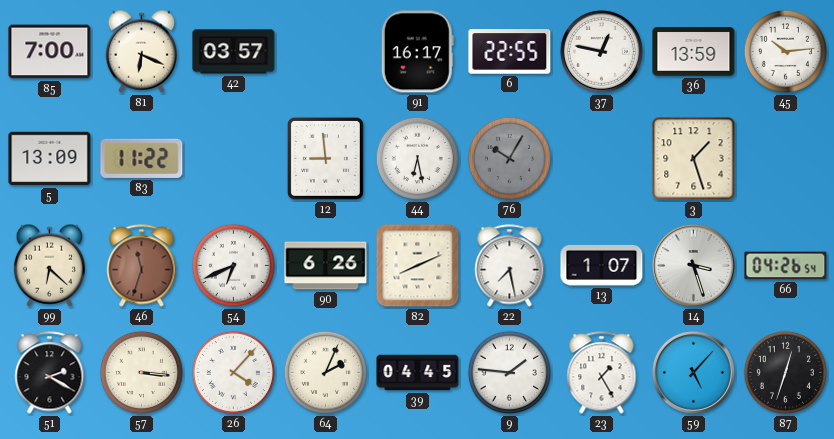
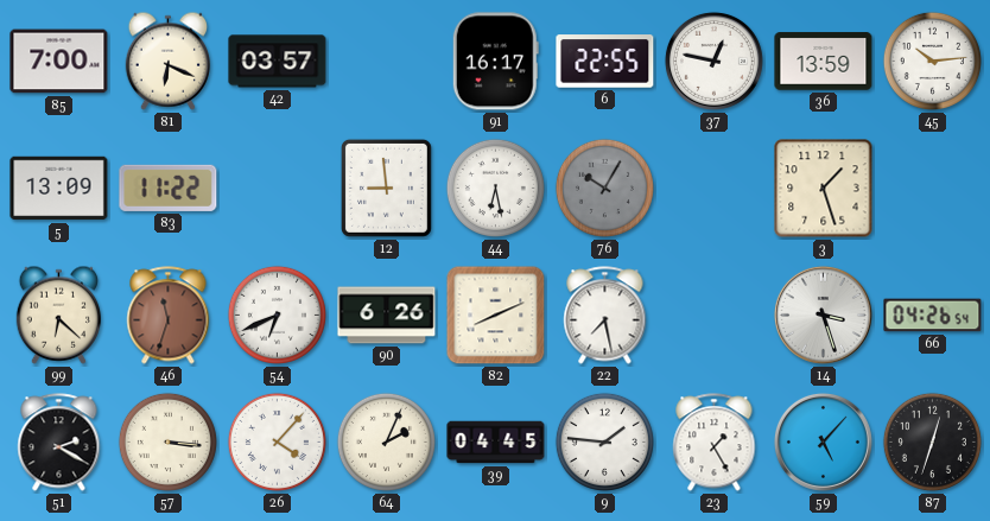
13: 1:07 -> none (602, 265)
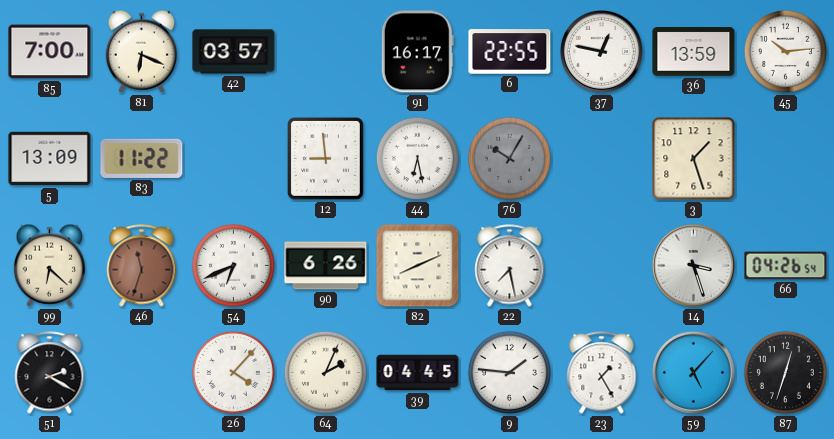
57: 3:16 -> none (167, 441)
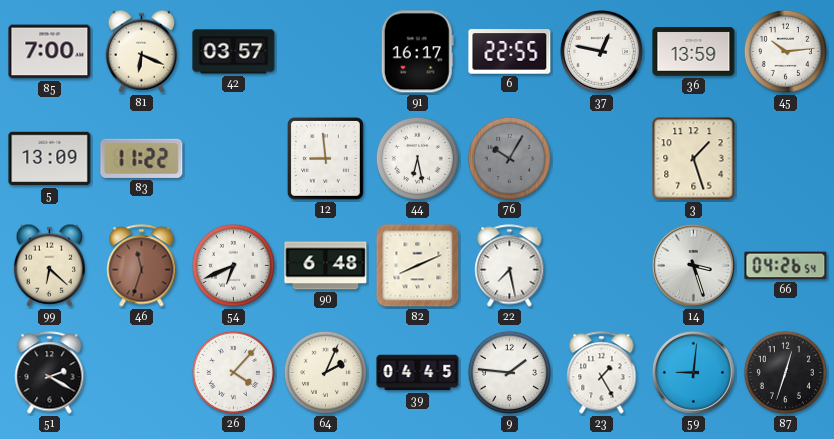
90: 6:26 -> 6:48 (326, 266)
59: 5:07 -> 9:01 (693, 372)
